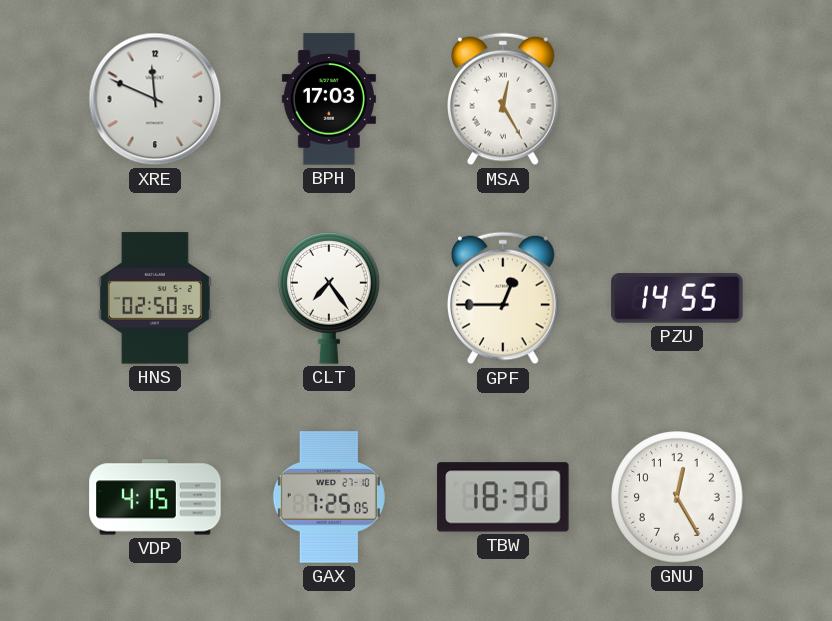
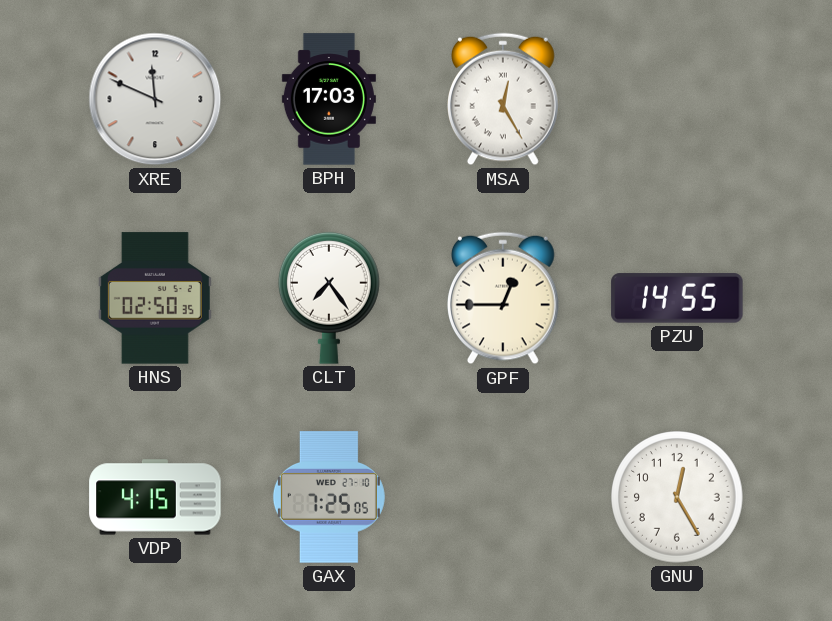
TBW: 18:30 -> none (503, 497)
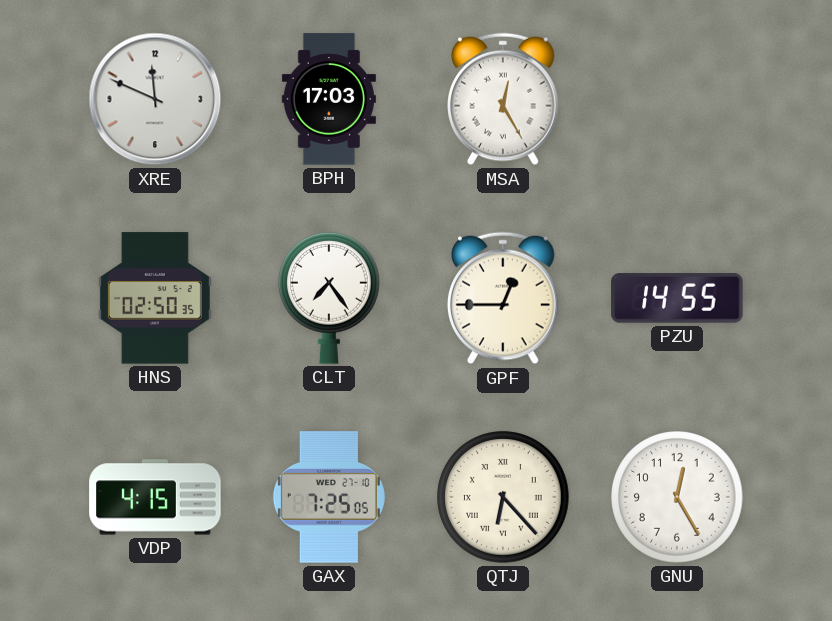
QTJ: none -> 6:23 (504, 498)
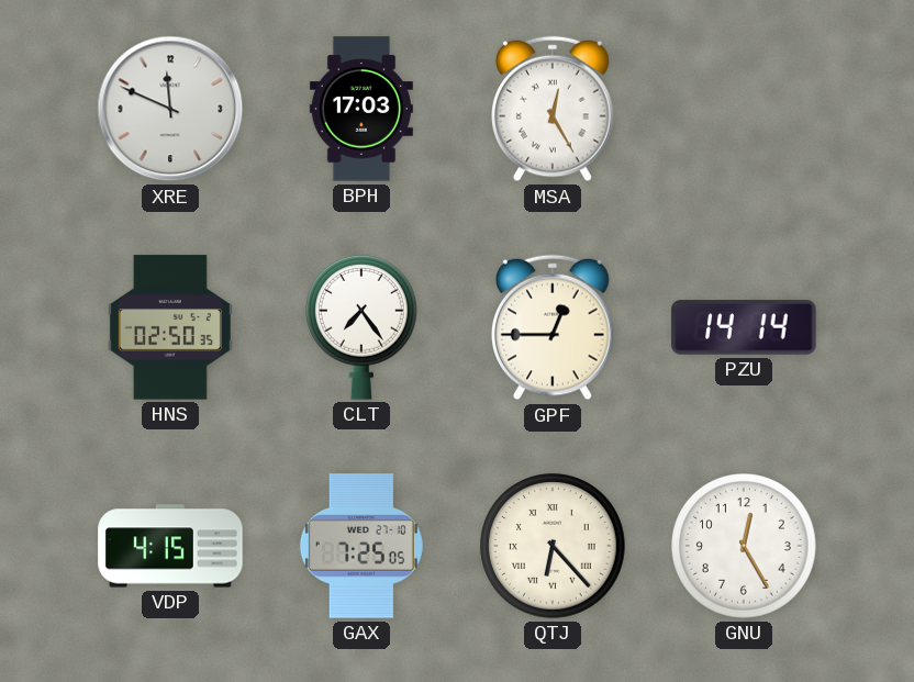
PZU: 14:55 -> 14:14 (744, 327)
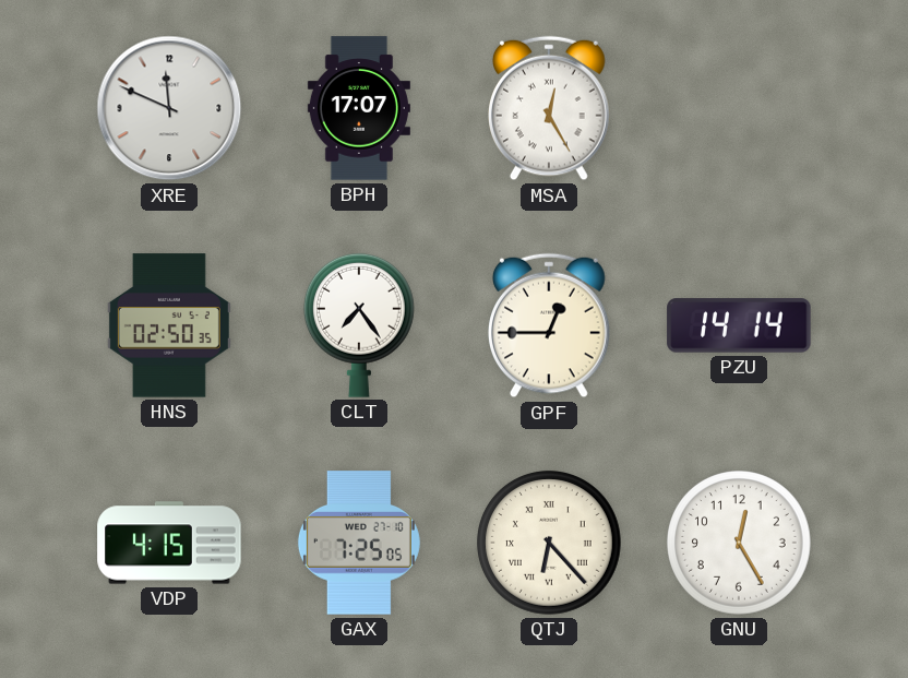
BPH: 17:03 -> 17:07 (359, 108)
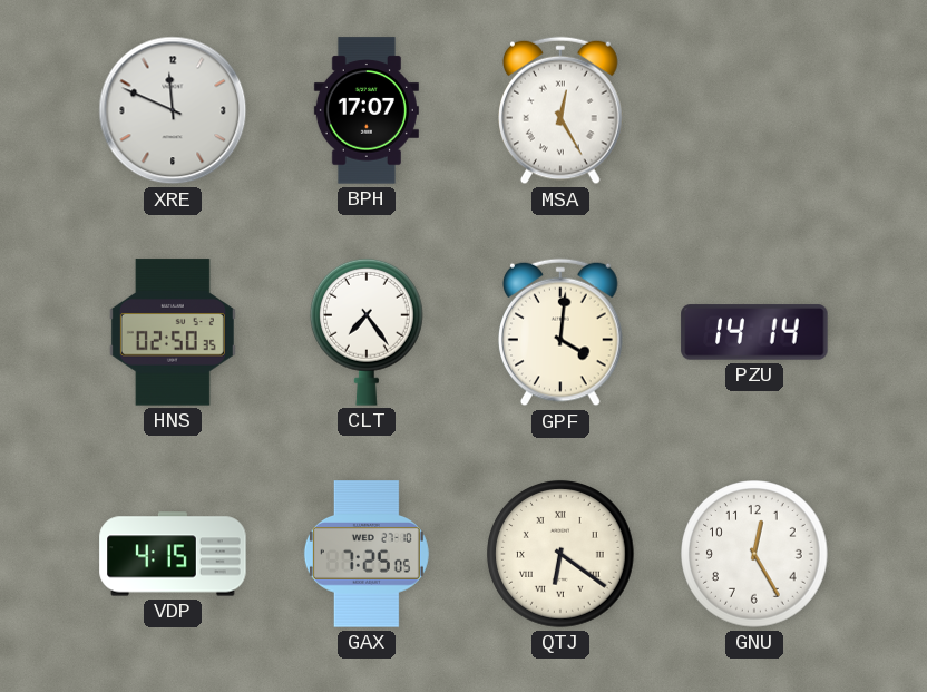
GPF: 12:45 -> 4:01 (562, 332)
QTJ: 6:23 -> 6:21 (562, 555)
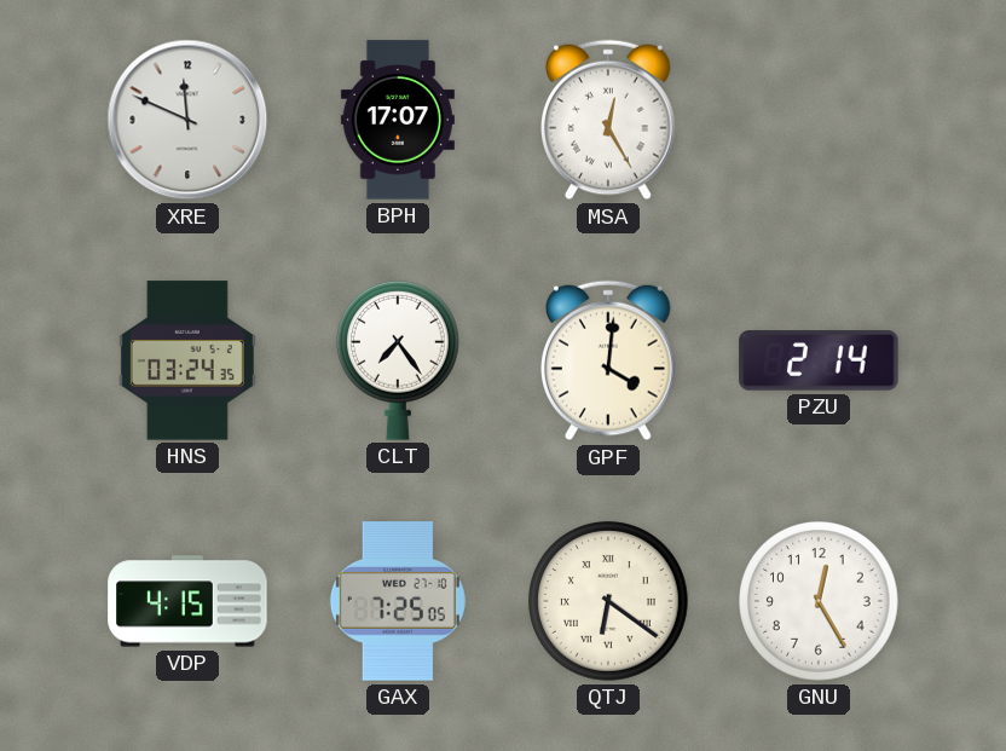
HNS: 02:50 -> 03:24 (187, 360)
PZU: 14:14 -> 2:14 (819, 360)
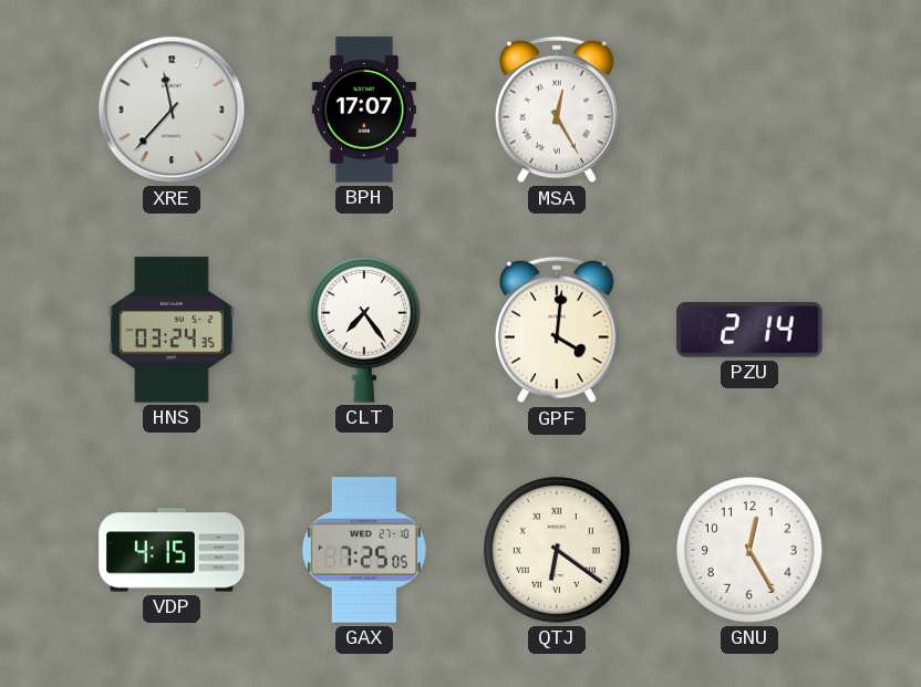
XRE: 11:49 -> 11:37 (172, 110)
